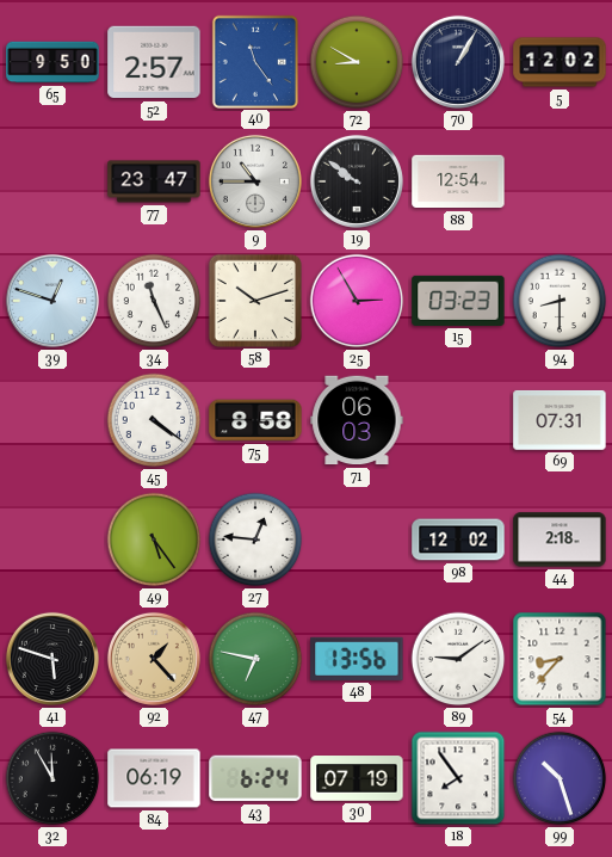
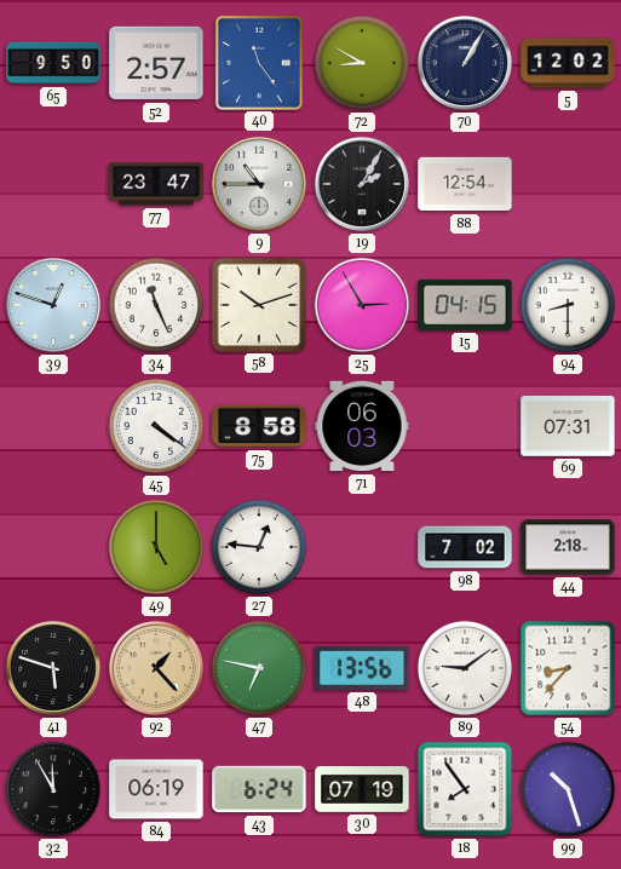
19: 9:51 -> 2:05 (362, 184)
15: 03:23 -> 04:15 (465, 305)
49: 5:24 -> 5:00 (156, 547)
98: 12:02 -> 7:02 (465, 547)
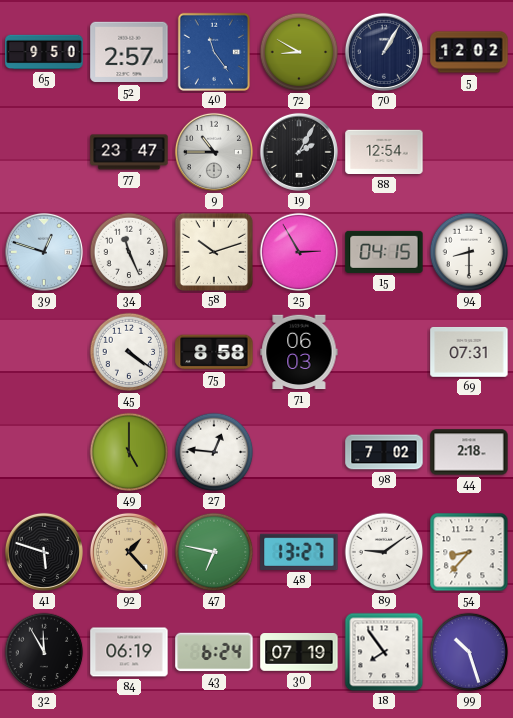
48: 13:56 -> 13:27 (299, 552)
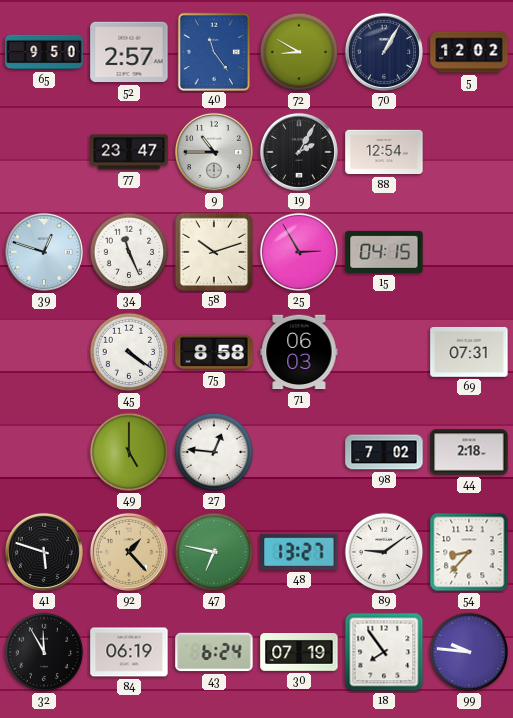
94: 8:30 -> none (469, 252)
99: 10:27 -> 9:46 (469, 652)
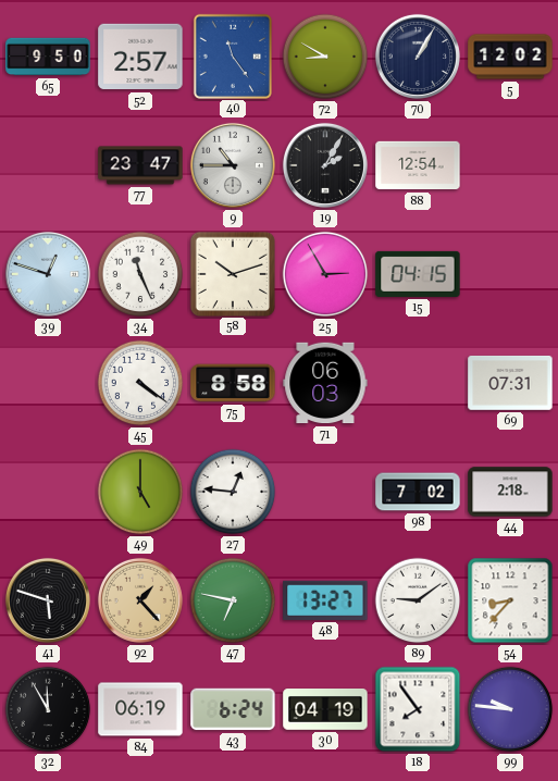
30: 07:19 -> 04:19 (325, 710)
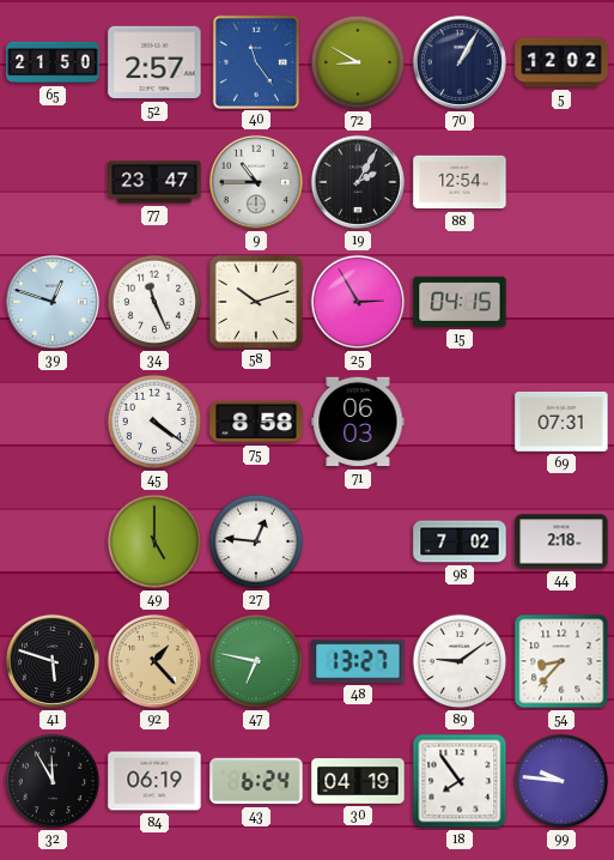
65: 9:50 -> 21:50 (53, 62)
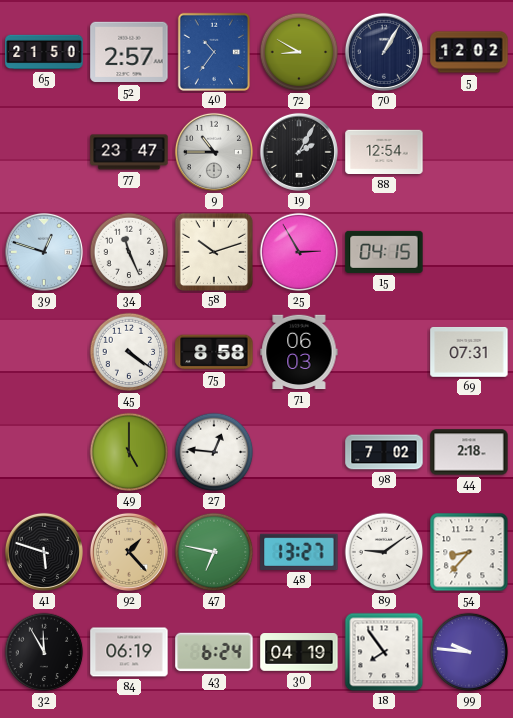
40: 11:24 -> 10:36 (214, 51)
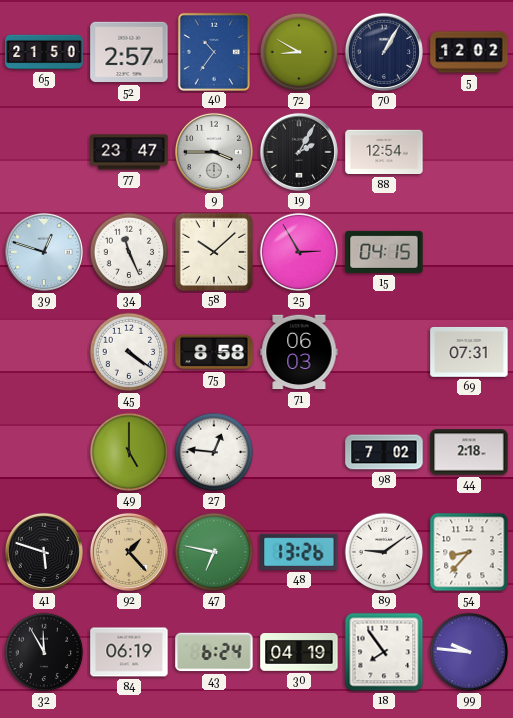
9: 10:45 -> 3:45 (214, 152)
58: 10:12 -> 10:08 (213, 251)
48: 13:27 -> 13:26 (299, 552)
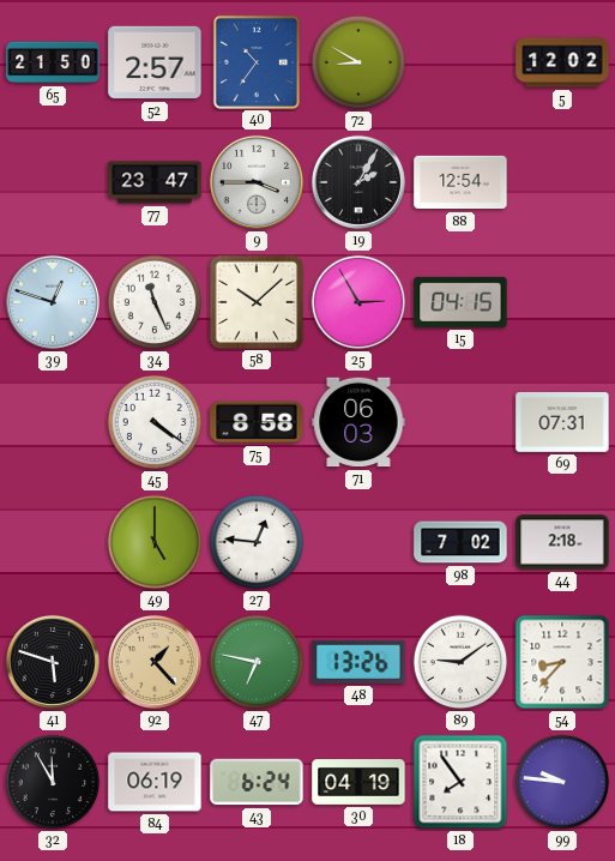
70: 1:05 -> none (384, 52)
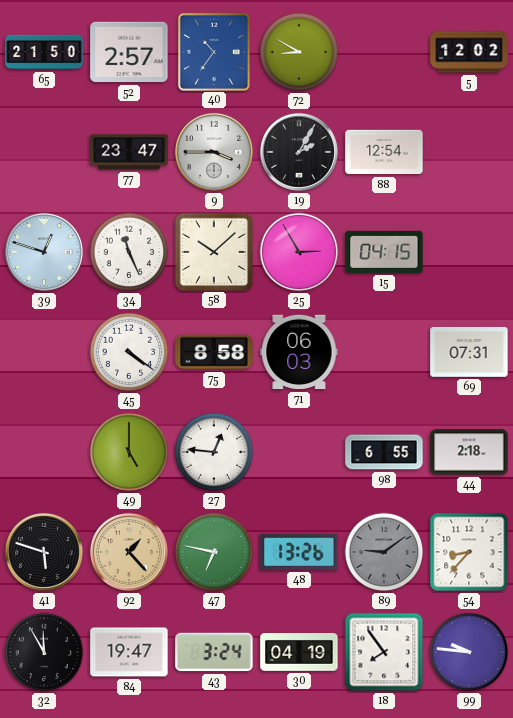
98: 7:02 -> 6:55 (384, 452)
89 dial: white -> grey (384, 552)
84: 06:19 -> 19:47 (129, 652)
43: 6:24 -> 3:24 (214, 652)
